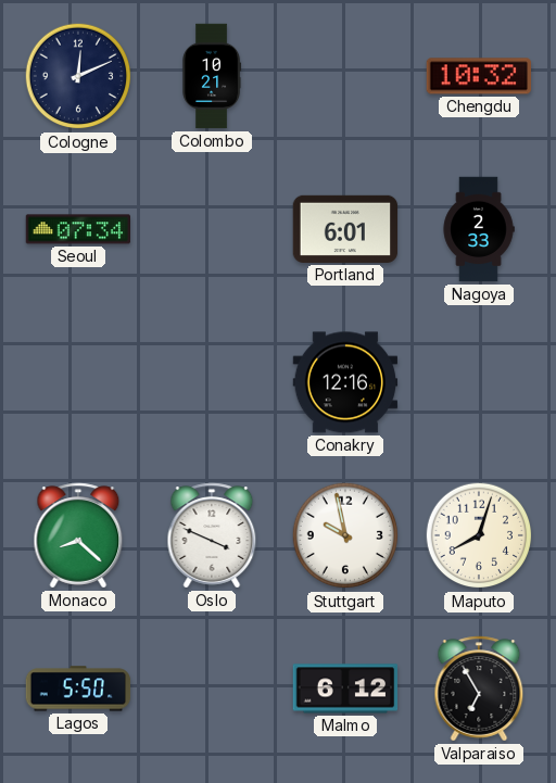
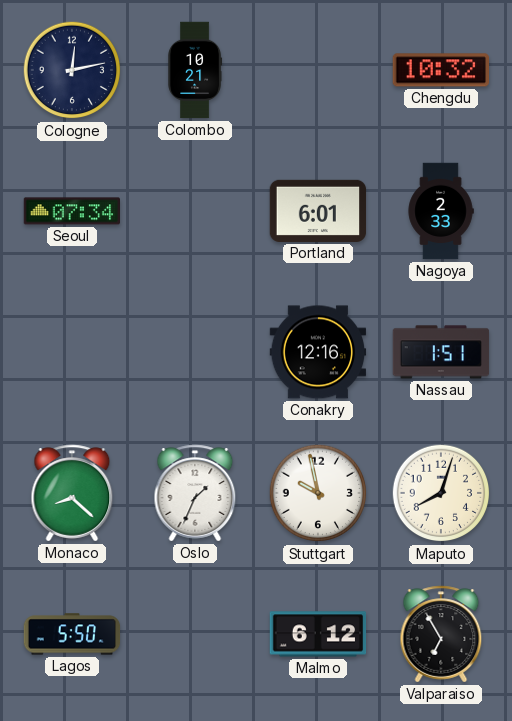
Cologne: 12:11 -> 12:13 (72, 70)
Nassau: none -> 1:51 (441, 352)
Oslo: 3:49 -> 1:34 (195, 493)
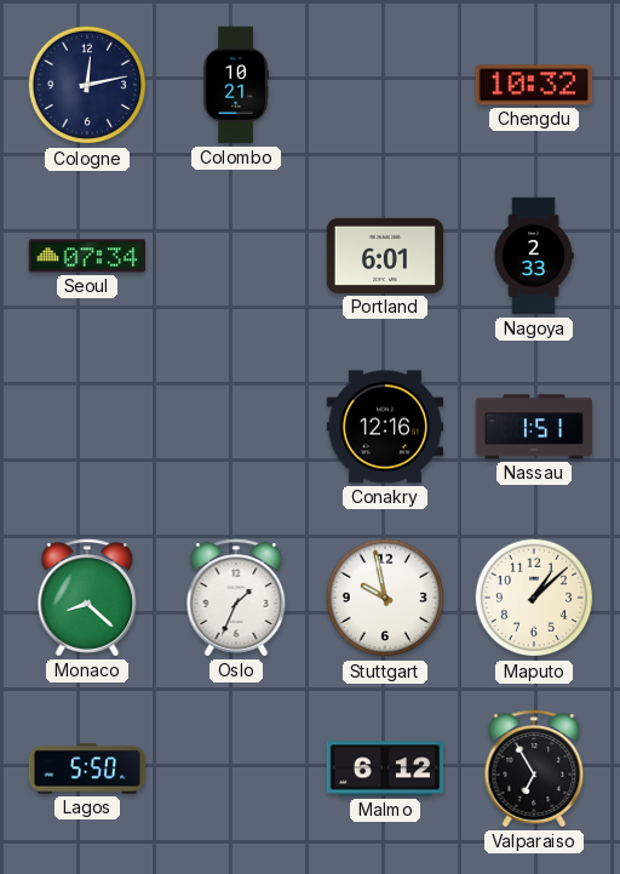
Maputo: 8:03 -> 1:08 (534, 598)
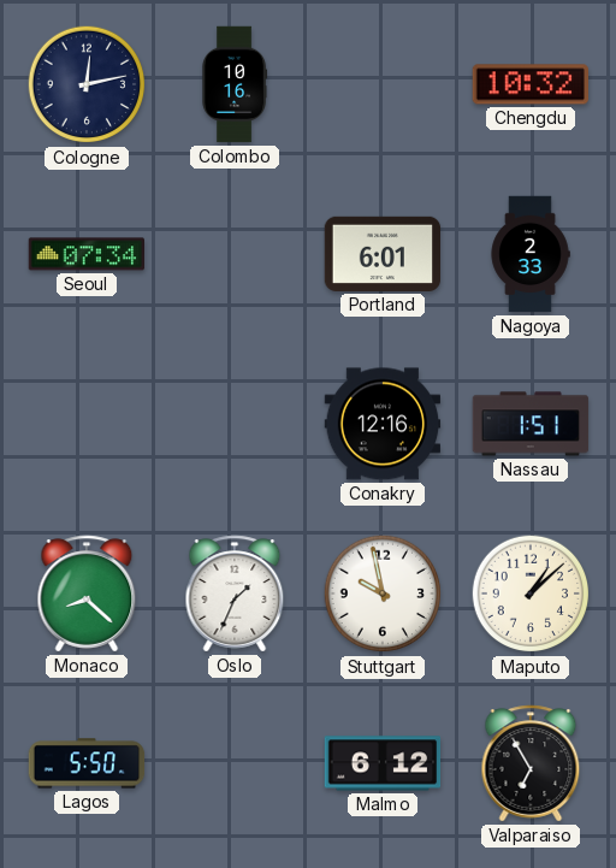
Colombo: 10:21 -> 10:16 (235, 84)
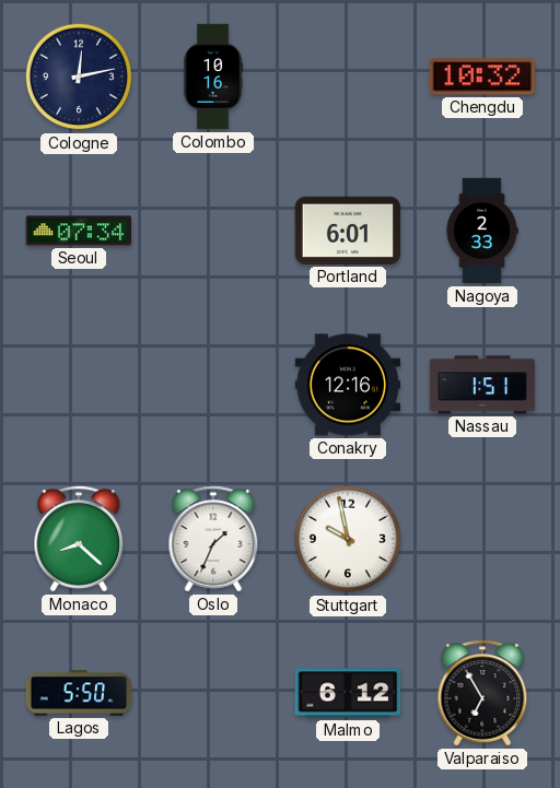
Maputo: 1:08 -> none (531, 594)
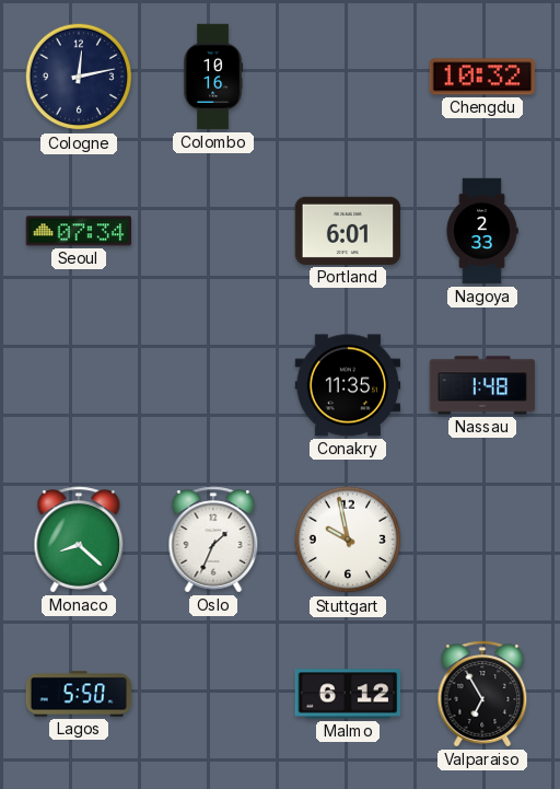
Conakry: 12:16 -> 11:35 (348, 385)
Nassau: 1:51 -> 1:48 (482, 385)
